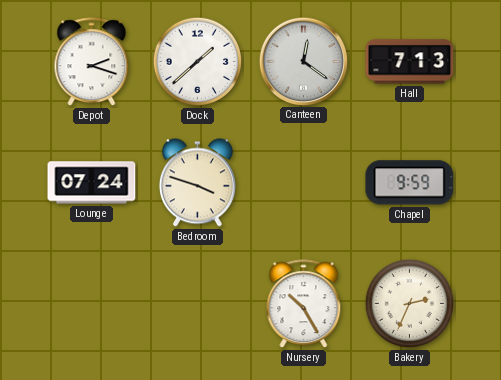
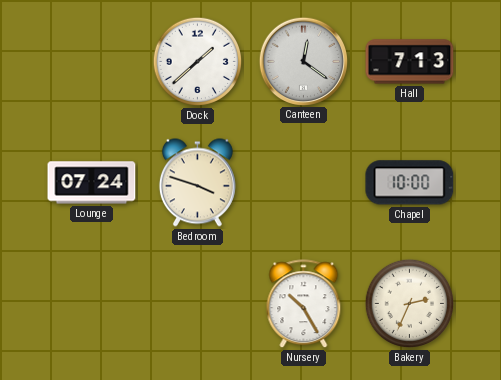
Depot: 2:18 -> none (92, 62)
Chapel: 9:59 -> 10:00 (410, 183)
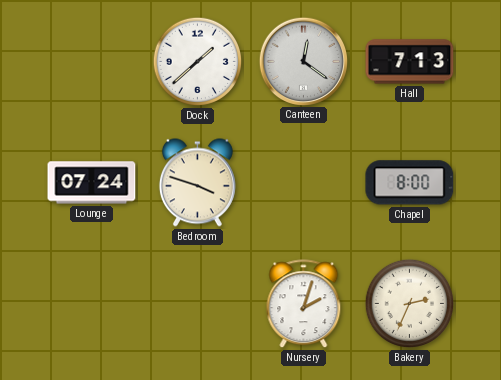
Chapel: 10:00 -> 8:00 (410, 183)
Nursery: 10:25 -> 2:03 (304, 304)
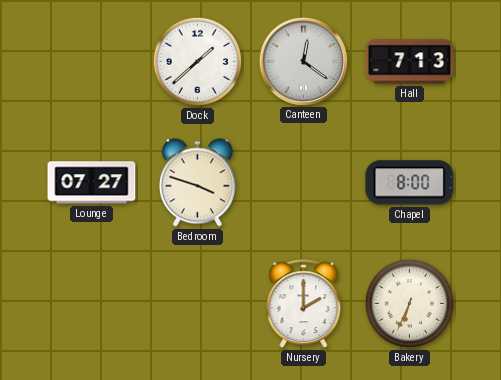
Lounge: 07:24 -> 07:27 (92, 183)
Nursery: 2:03 -> 2:00 (304, 304)
Bakery: 2:34 -> 6:34 (410, 304)
